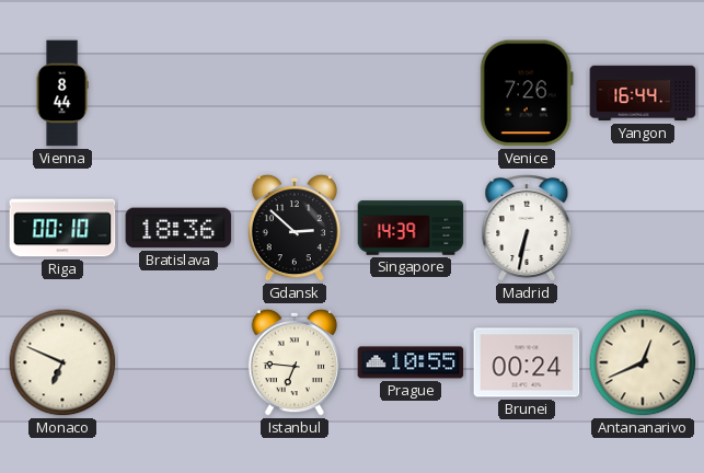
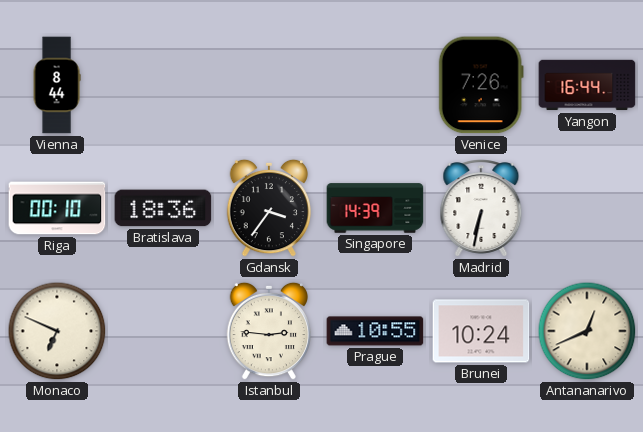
Gdansk: 2:52 -> 3:36 (268, 208)
Istanbul: 6:46 -> 2:46 (268, 331)
Brunei: 00:24 -> 10:24 (481, 331)
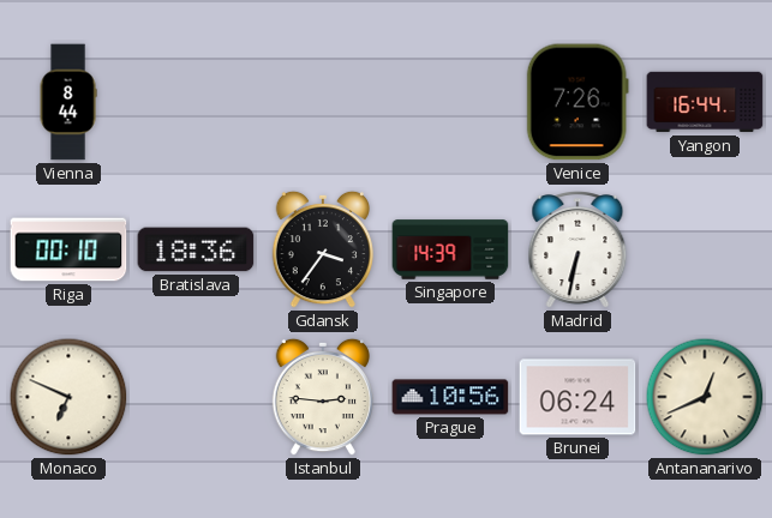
Prague: 10:55 -> 10:56 (450, 397)
Brunei: 10:24 -> 06:24 (577, 397)
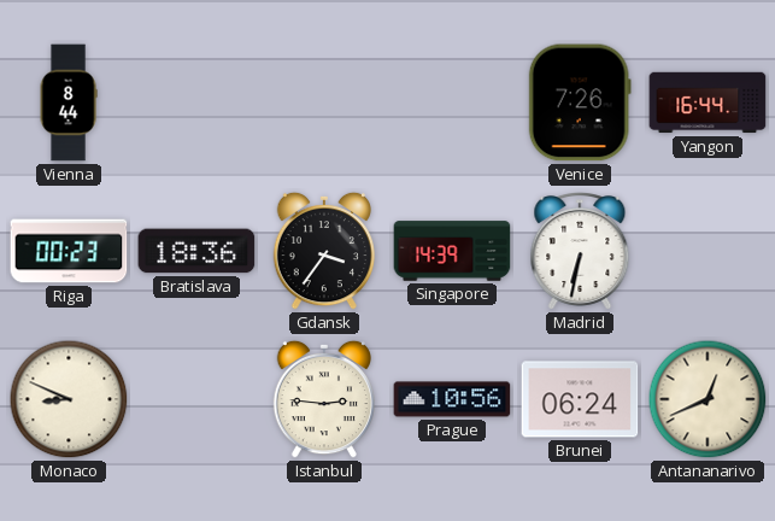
Riga: 00:10 -> 00:23 (69, 251)
Monaco: 6:49 -> 8:49 (69, 399)
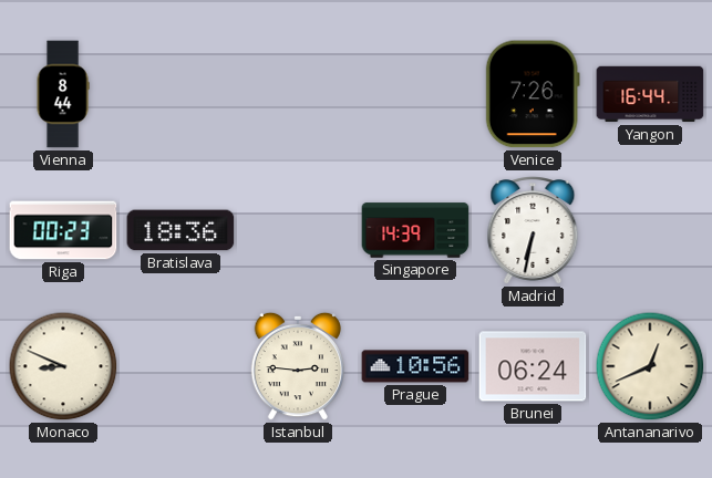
Gdansk: 3:36 -> none (323, 251)
